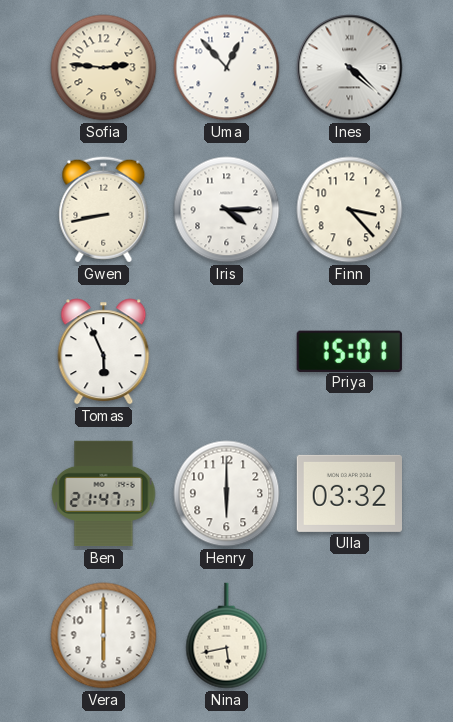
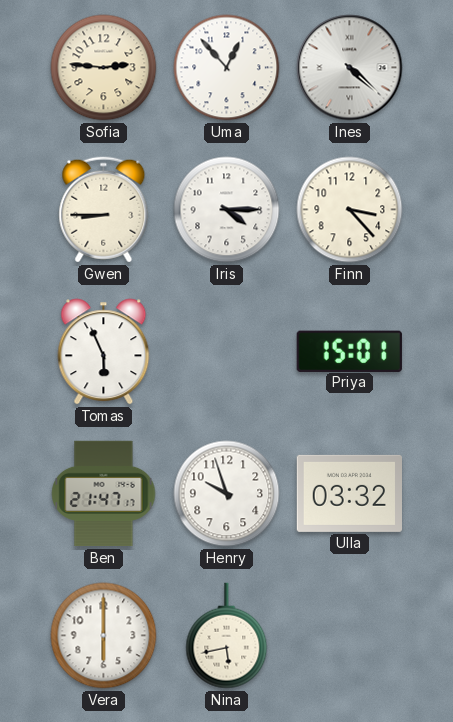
Gwen: 8:43 -> 8:45 (104, 210)
Henry: 6:00 -> 9:57 (227, 494)
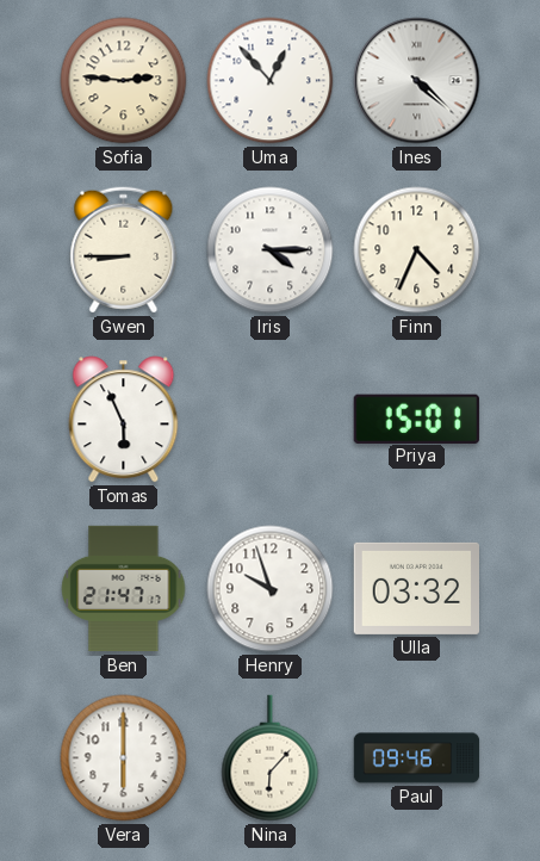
Finn: 3:23 -> 4:34 (417, 250)
Nina: 5:43 -> 6:07 (271, 758)
Paul: none -> 09:46 (417, 758)
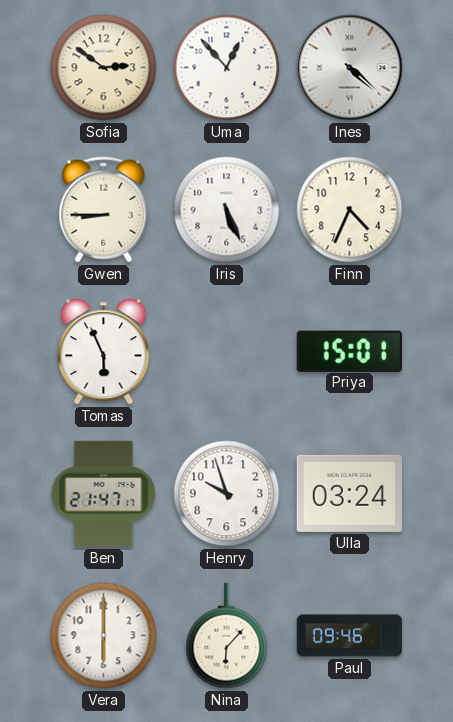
Sofia: 2:46 -> 2:51 (104, 68)
Iris: 4:15 -> 5:26 (227, 210)
Ulla: 03:32 -> 03:24 (349, 493)
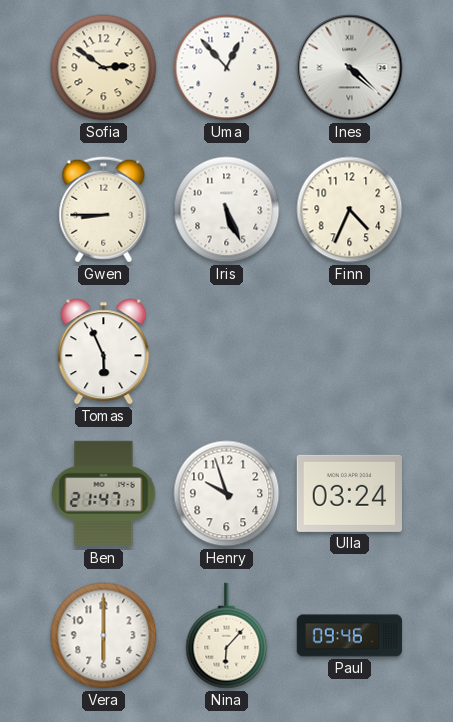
Priya: 15:01 -> none (349, 351)
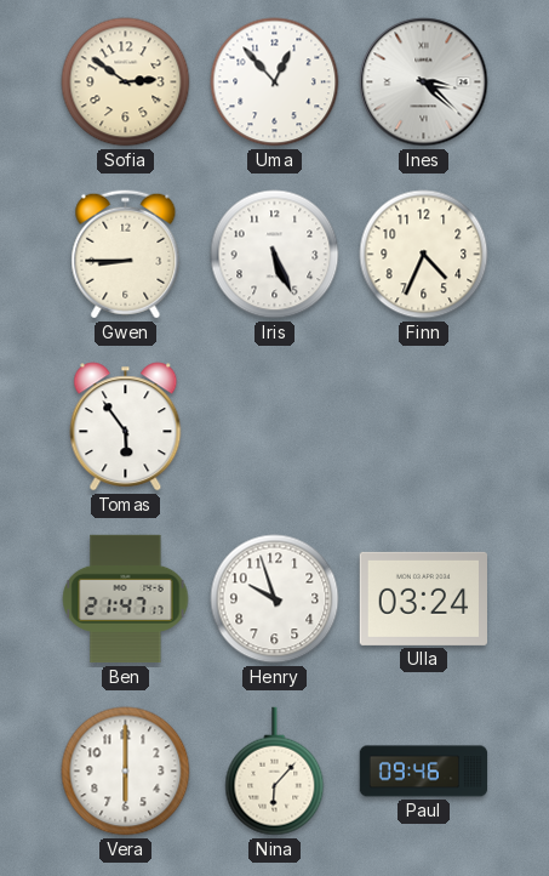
Ines: 4:22 -> 3:22 (424, 83)
Tomas: 5:56 -> 5:54 (126, 427)
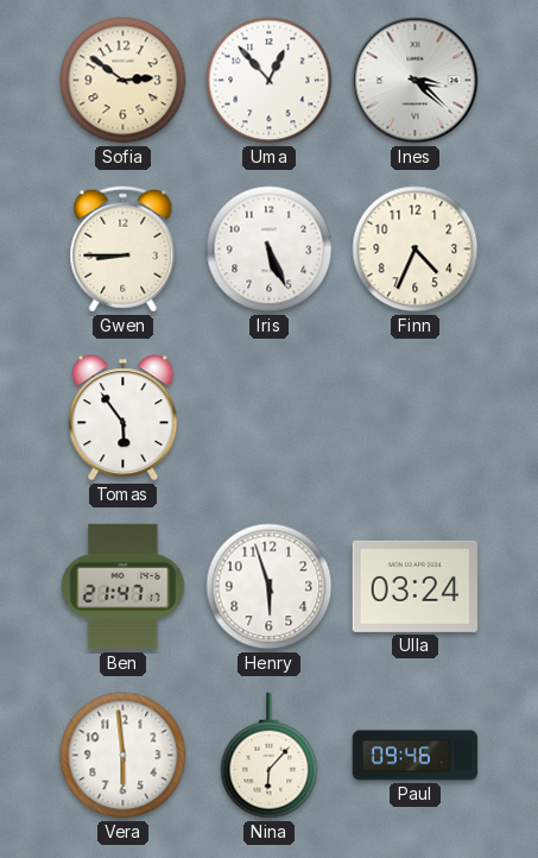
Henry: 9:57 -> 5:57 (270, 587)
Vera: 6:00 -> 5:59 (124, 756)
